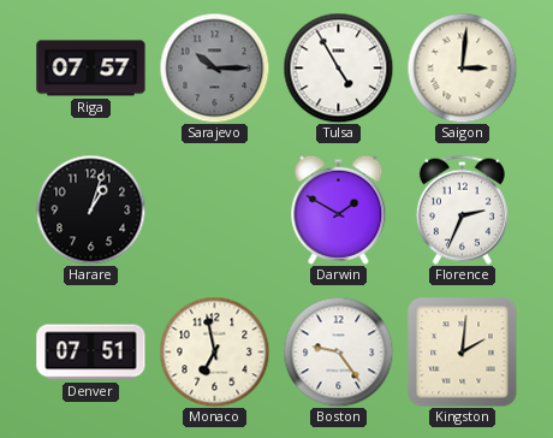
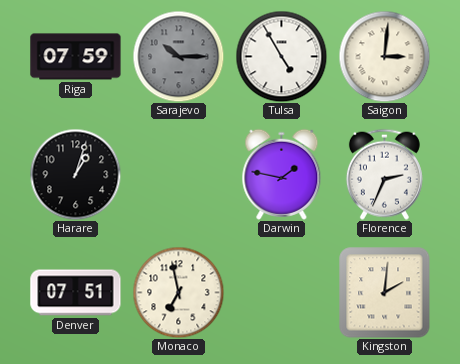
Riga: 07:57 -> 07:59 (76, 57)
Darwin: 1:50 -> 1:47 (282, 174)
Boston: 9:24 -> none (338, 351)
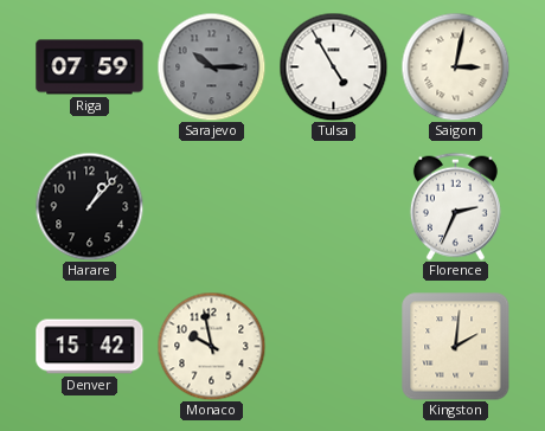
Saigon: 3:01 -> 3:02 (455, 66)
Harare: 1:03 -> 1:07 (89, 206)
Darwin: 1:47 -> none (282, 174)
Denver: 07:51 -> 15:42 (90, 347)
Monaco: 6:58 -> 9:58 (211, 346)
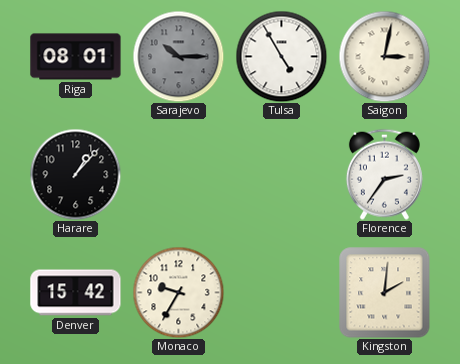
Riga: 07:59 -> 08:01 (76, 57)
Florence: 2:34 -> 2:36 (384, 174)
Monaco: 9:58 -> 9:35 (178, 292)
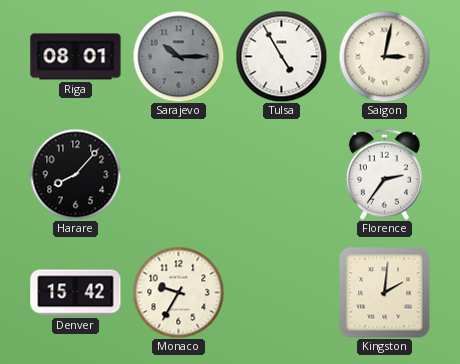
Harare: 1:07 -> 8:07 (75, 174)
